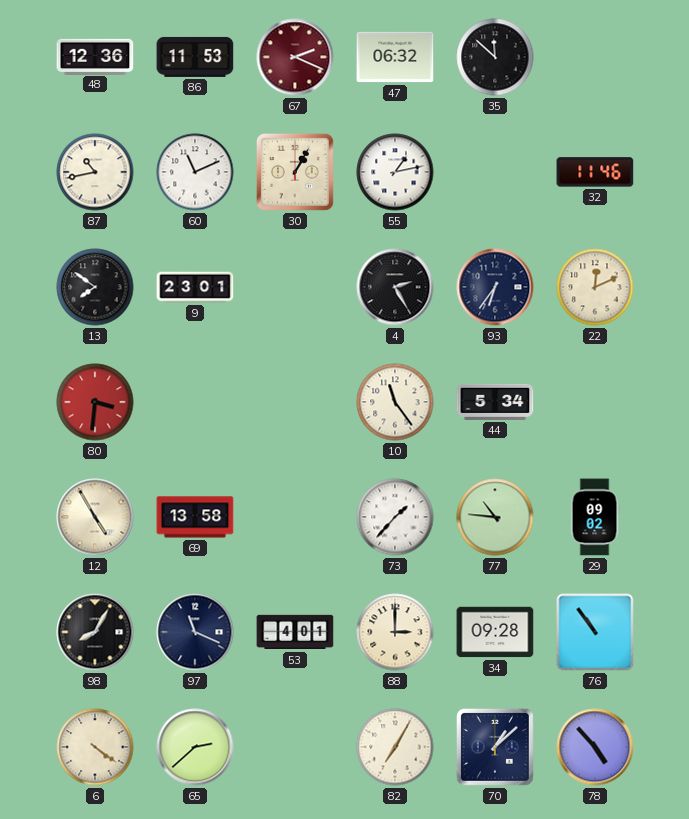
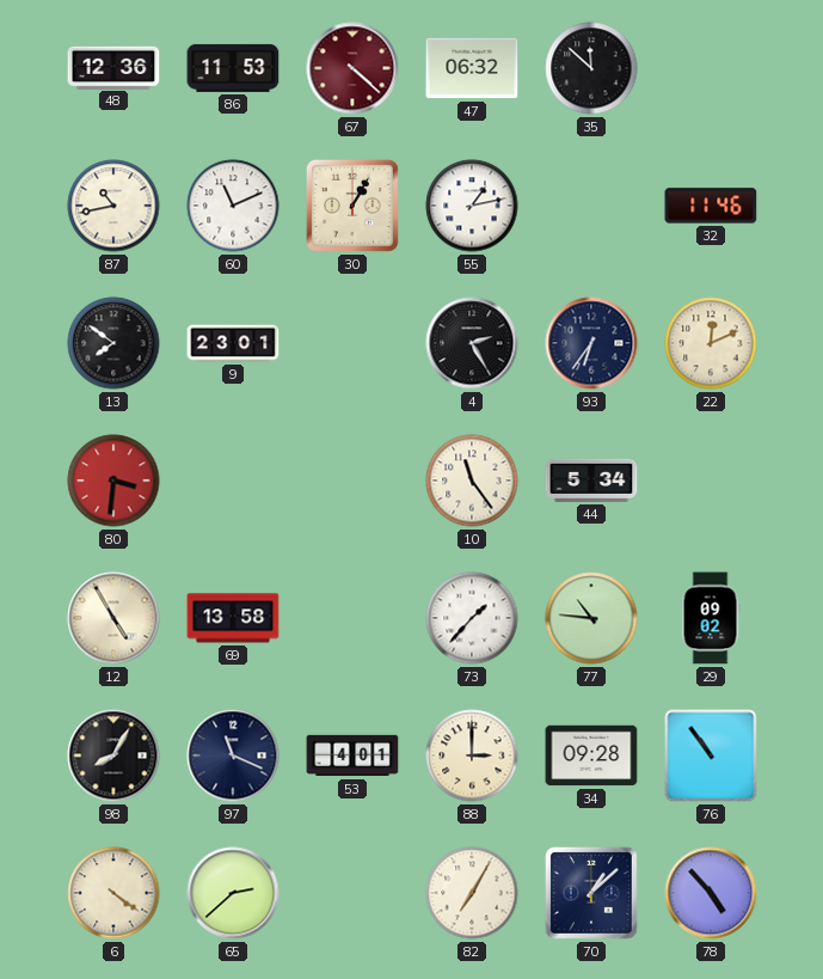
67: 2:19 -> 4:22 (352, 68)
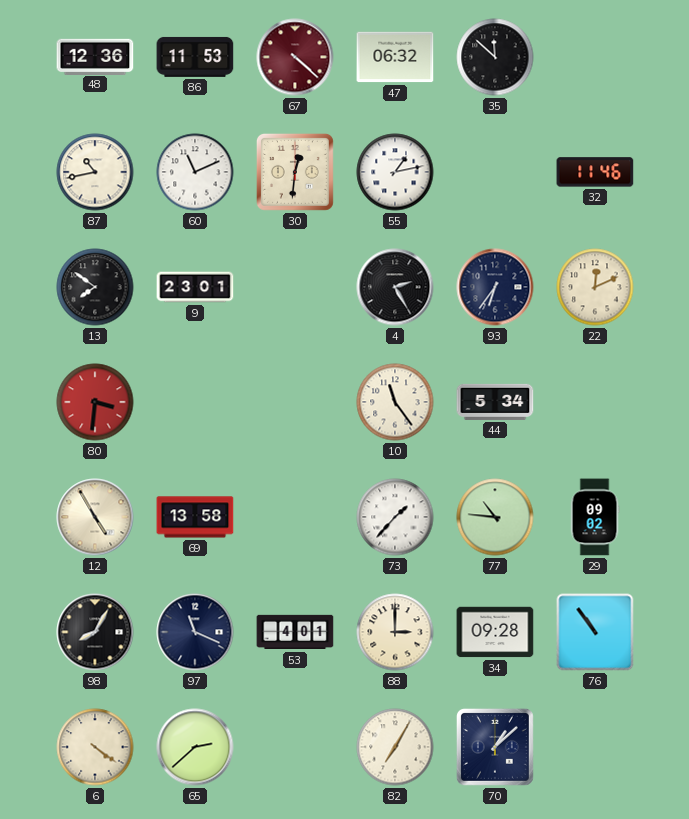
30: 1:05 -> 12:31 (295, 172)
78: 4:53 -> none (711, 893)
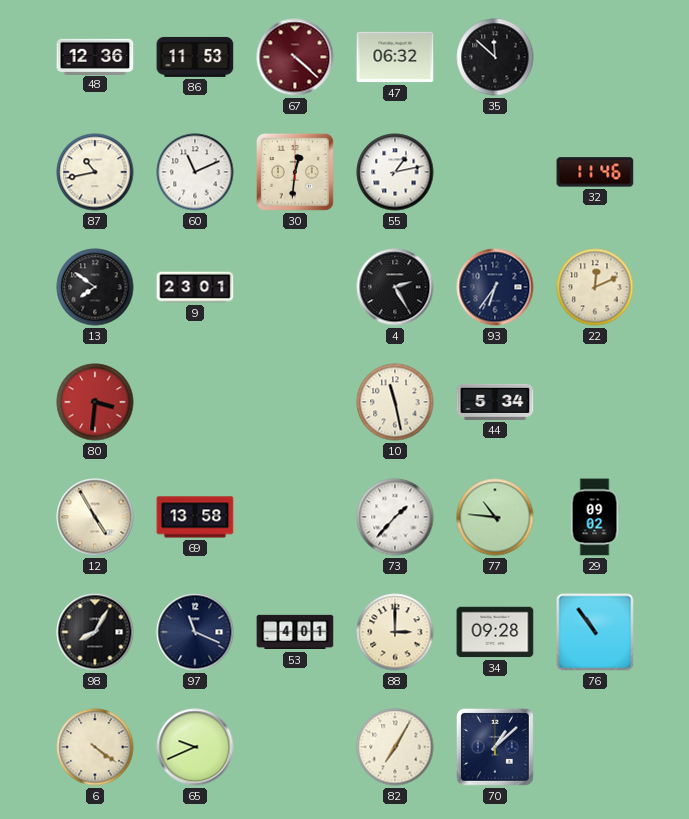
10: 11:24 -> 11:28 (395, 402)
65: 2:38 -> 9:41 (195, 747)
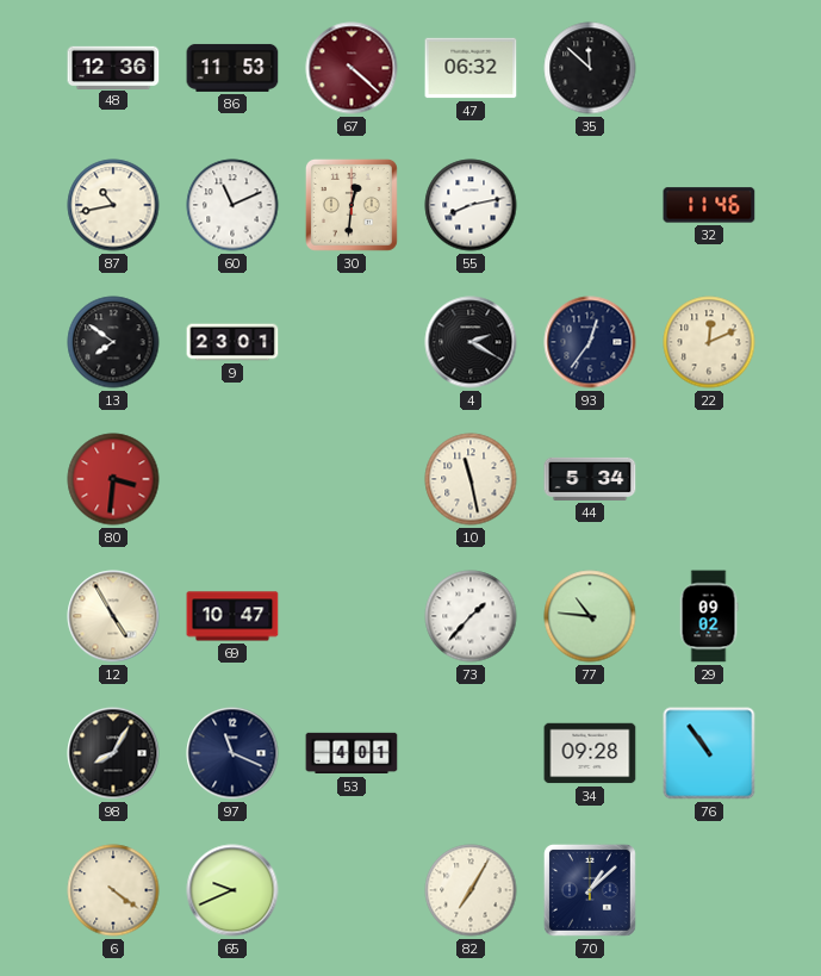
55: 1:13 -> 8:13 (471, 205)
4: 2:25 -> 2:20 (471, 342)
93: 6:36 -> 12:36 (590, 342)
69: 13:58 -> 10:47 (232, 616)
88: 3:00 -> none (395, 632)
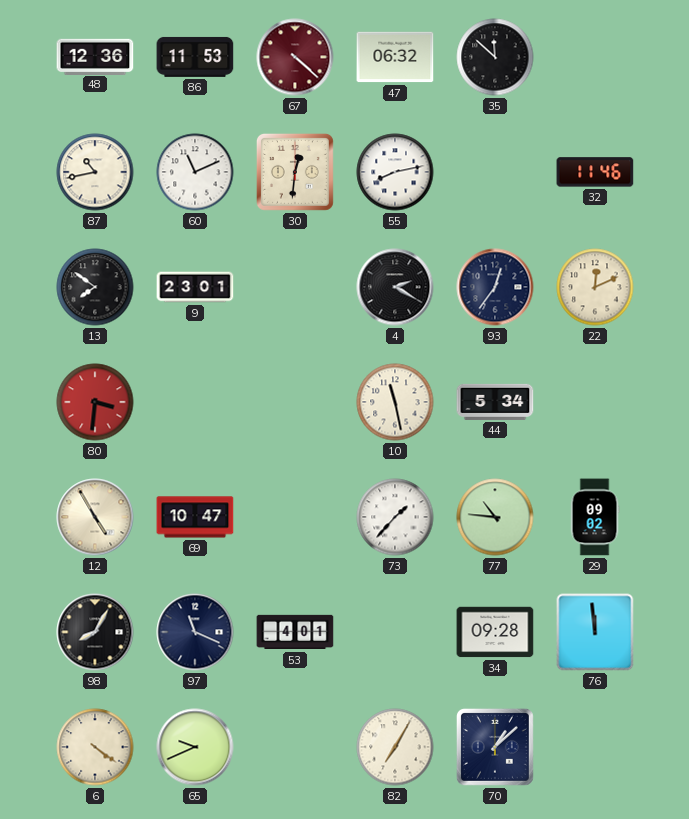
76: 10:54 -> 11:59 (595, 632)
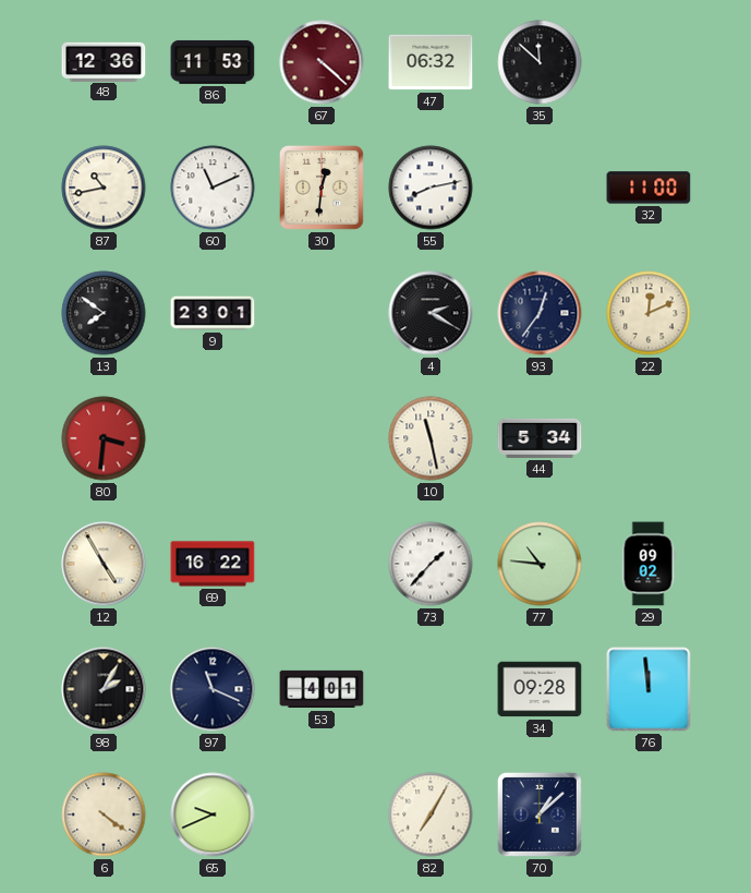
32: 11:46 -> 11:00 (649, 188)
69: 10:47 -> 16:22 (213, 564)
98: 8:05 -> 2:05 (104, 689)
